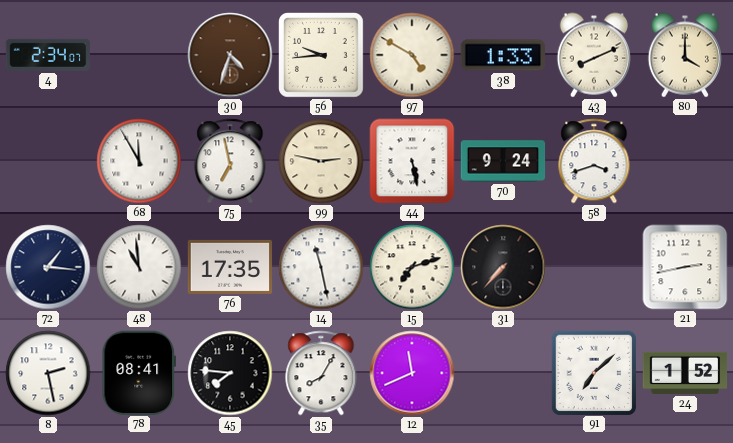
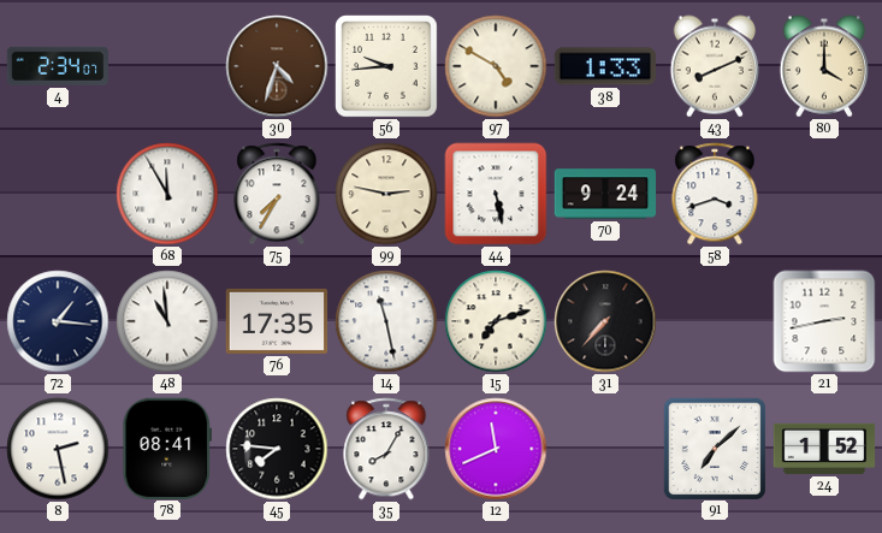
75: 6:58 -> 7:35 (277, 194)
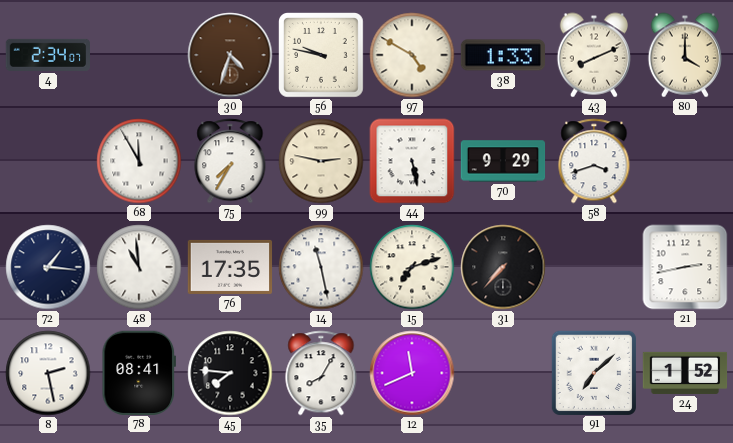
56: 9:44 -> 9:47 (322, 56)
70: 9:24 -> 9:29 (503, 161)
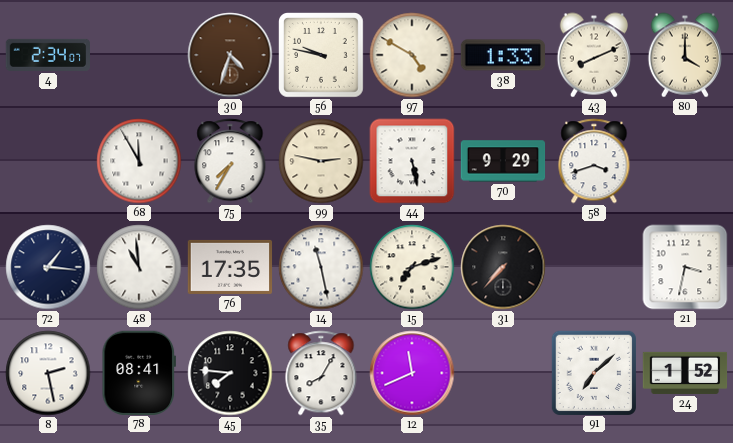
21: 2:43 -> 3:32 (685, 267)
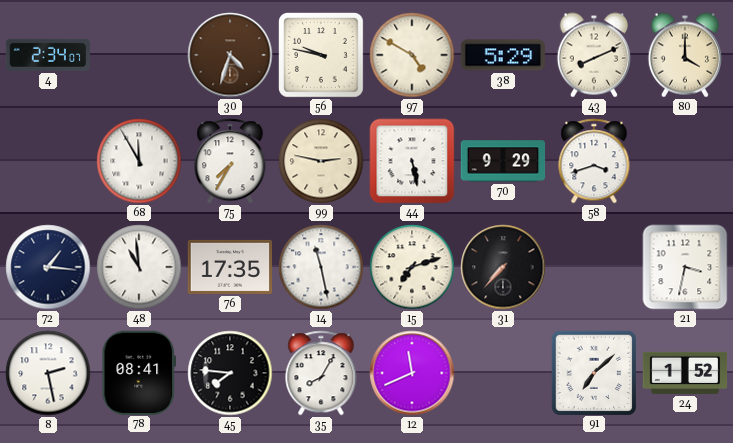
38: 1:33 -> 5:29 (502, 55)
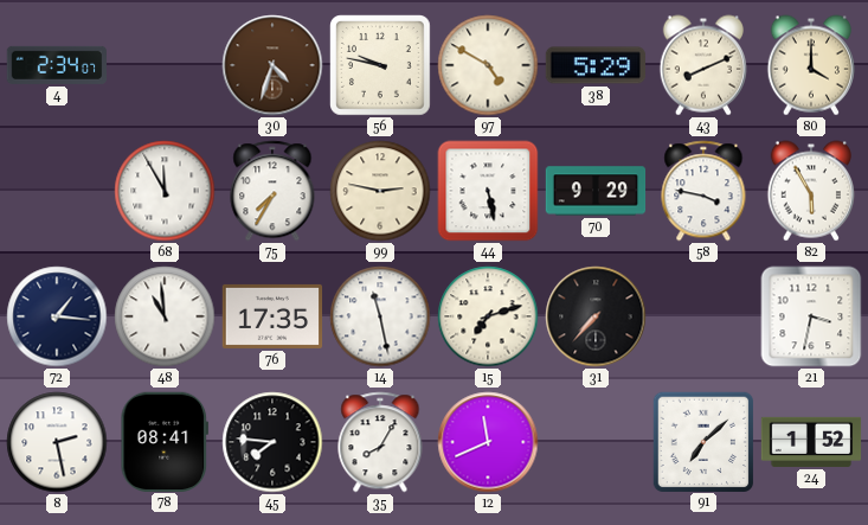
58: 3:42 -> 3:47 (703, 191)
82: none -> 5:55 (810, 191)
